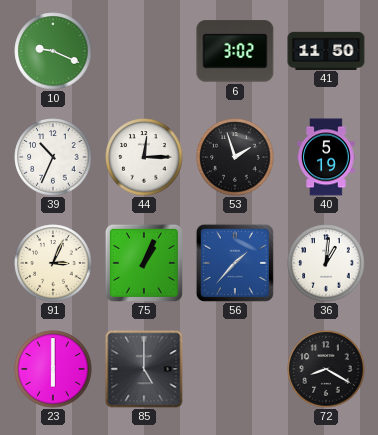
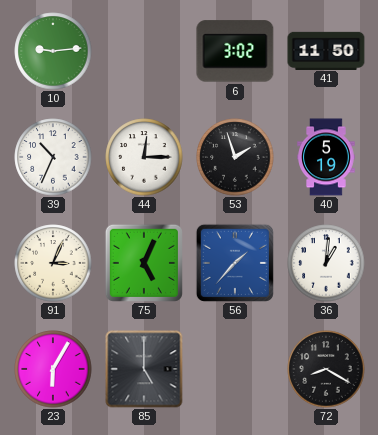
10: 9:19 -> 9:14 (53, 51)
75: 1:04 -> 5:04 (144, 263)
23: 6:00 -> 6:05 (53, 369)
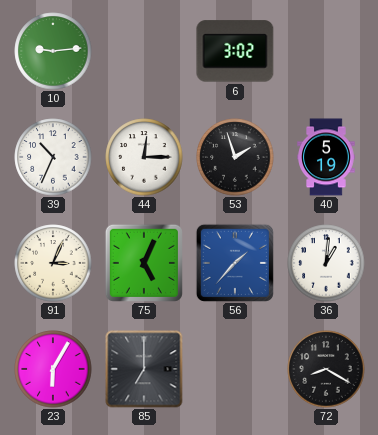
41: 11:50 -> none (326, 50)
85: 5:00 -> 7:00 (144, 369)
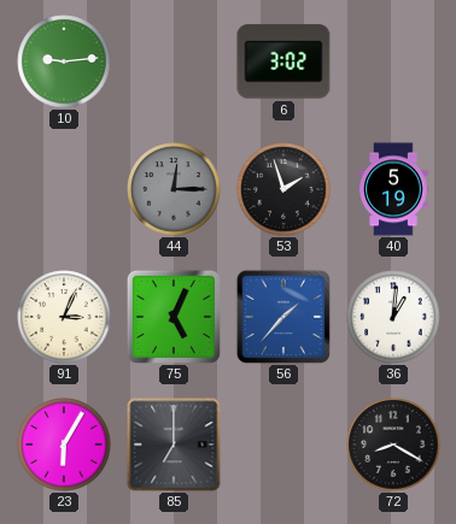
39: 10:34 -> none (53, 157)
44 dial: white -> grey (174, 189)
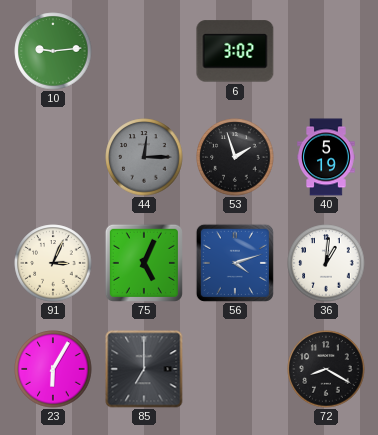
56: 1:37 -> 4:12 (235, 263)
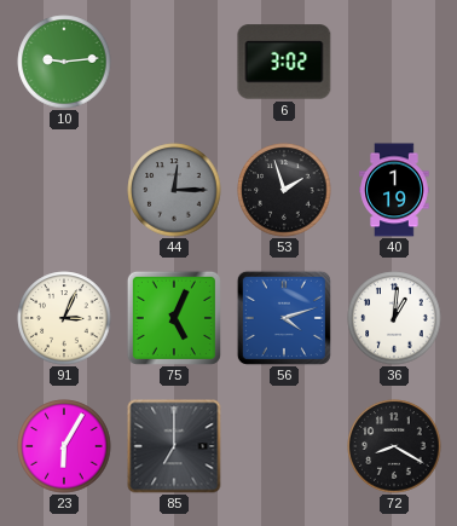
40: 5:19 -> 1:19 (394, 190)
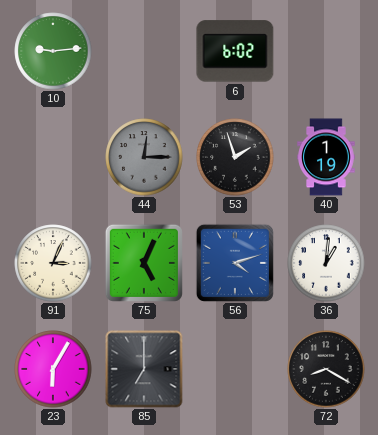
6: 3:02 -> 6:02 (235, 51)
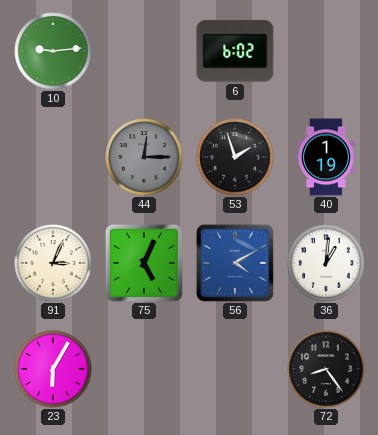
56: 4:12 -> 4:10 (235, 263)
85: 7:00 -> none (144, 369)
72: 8:20 -> 8:24 (326, 369)
